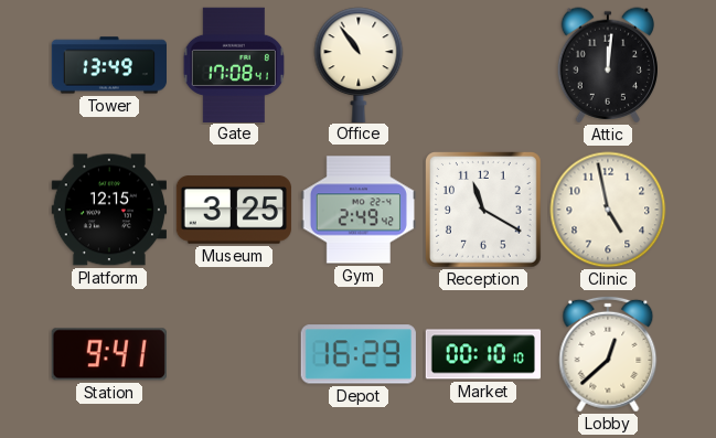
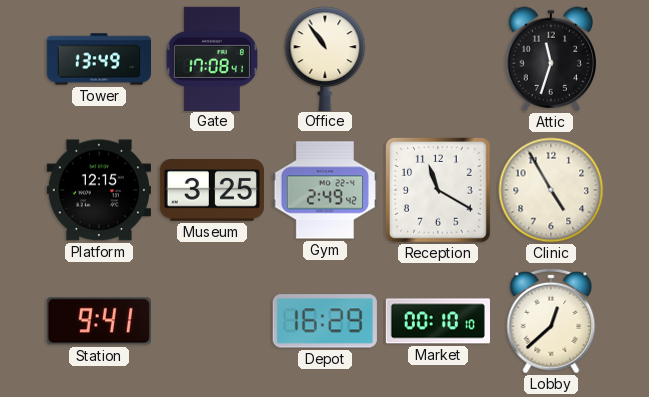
Attic: 12:01 -> 11:33 (551, 59)
Clinic: 4:58 -> 4:55 (551, 190)
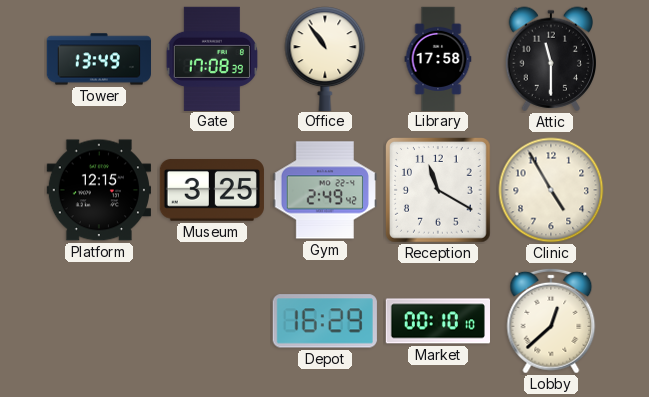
Gate: 17:08:41 -> 17:08:39 (211, 58)
Library: none -> 17:58 (438, 58)
Attic: 11:33 -> 11:30 (551, 59)
Station: 9:41 -> none (99, 321)
